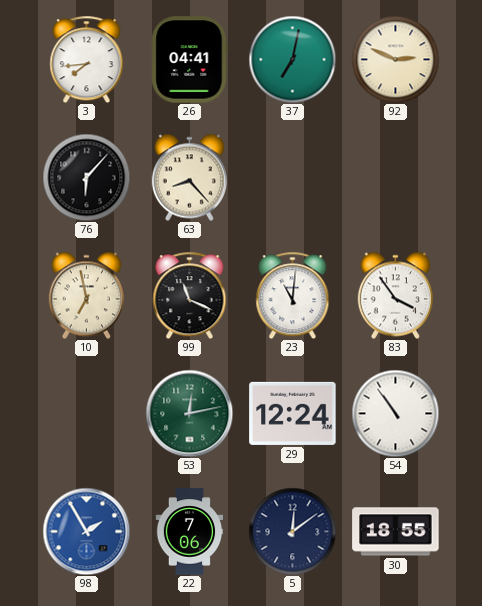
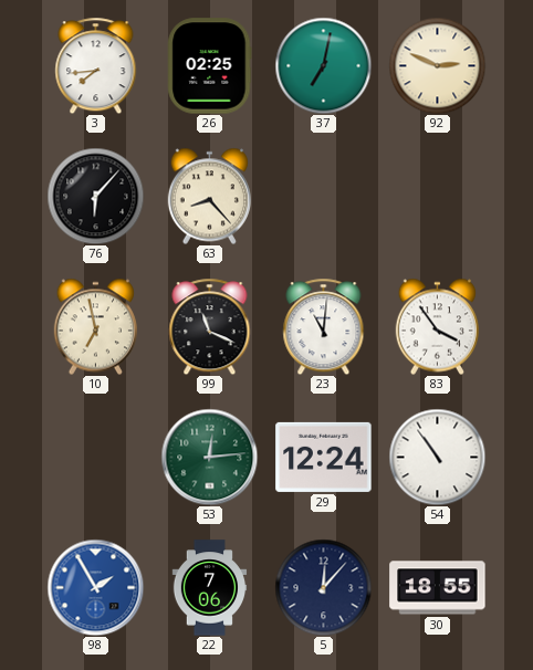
26: 04:41 -> 02:25 (210, 66)
53: 12:13 -> 12:14 (209, 457)
5: 12:09 -> 12:07 (323, 587)
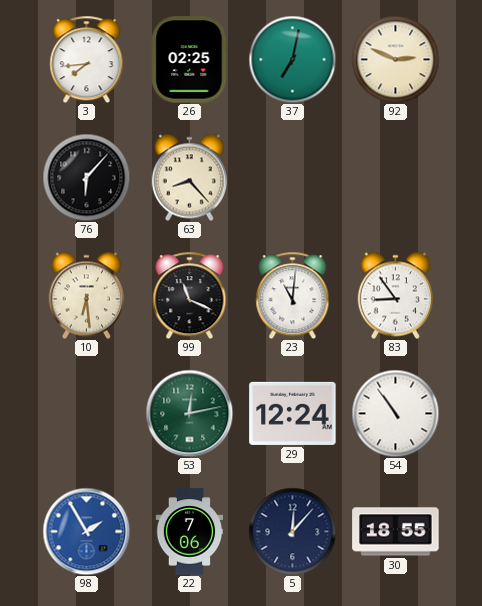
10: 6:58 -> 6:29 (86, 295)
83: 3:54 -> 8:54 (395, 295)
53: 12:14 -> 12:13 (189, 413)
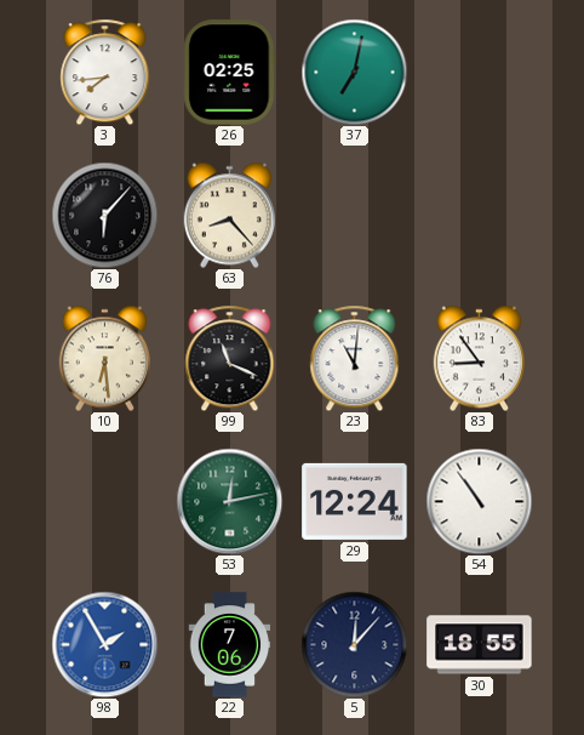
92: 2:49 -> none (395, 59)
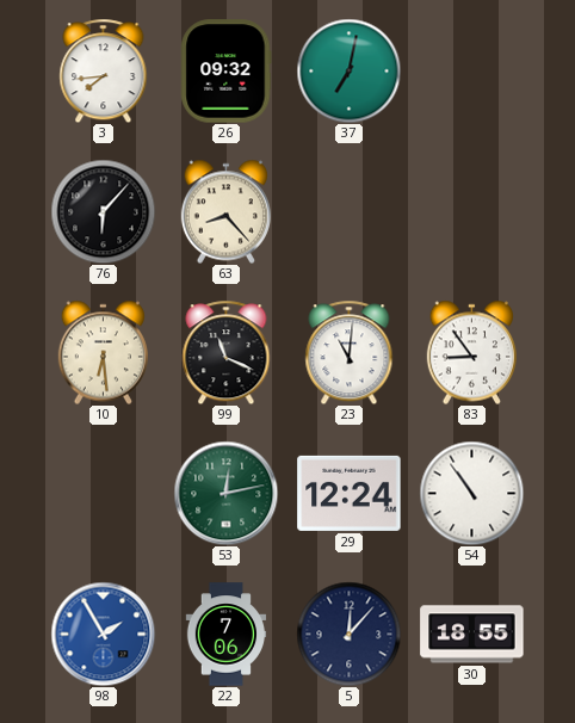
26: 02:25 -> 09:32 (227, 72)
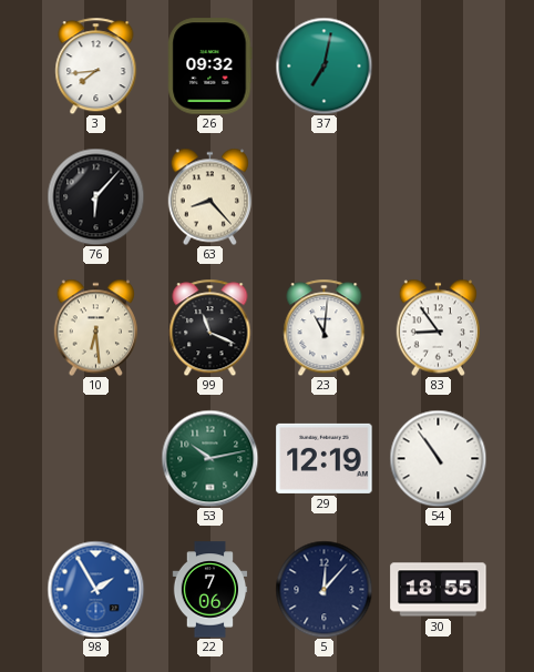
53: 12:13 -> 10:13 (209, 458)
29: 12:24 -> 12:19 (325, 458)
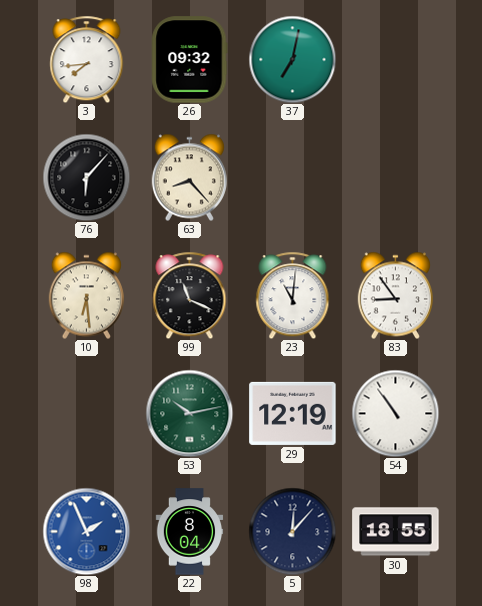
98: 1:55 -> 1:56 (86, 531)
22: 7:06 -> 8:04 (190, 532)
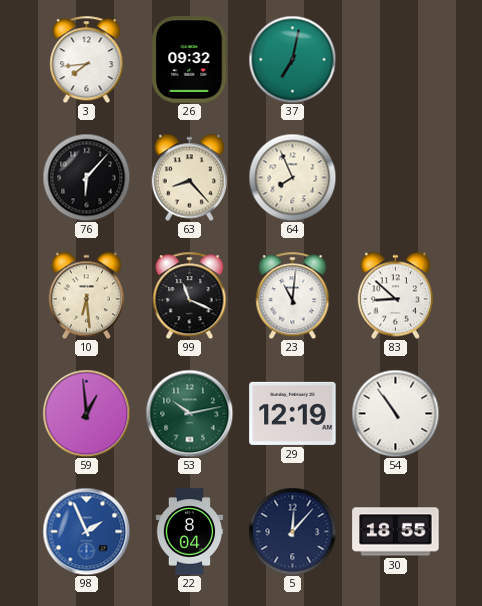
64: none -> 7:56 (292, 177)
83: 8:54 -> 8:52 (395, 295)
59: none -> 12:59 (86, 413)
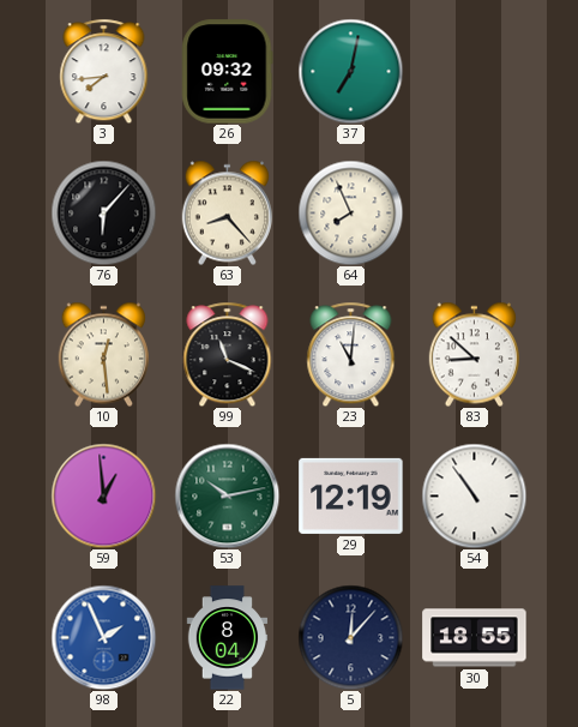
10: 6:29 -> 12:29 (103, 354)
